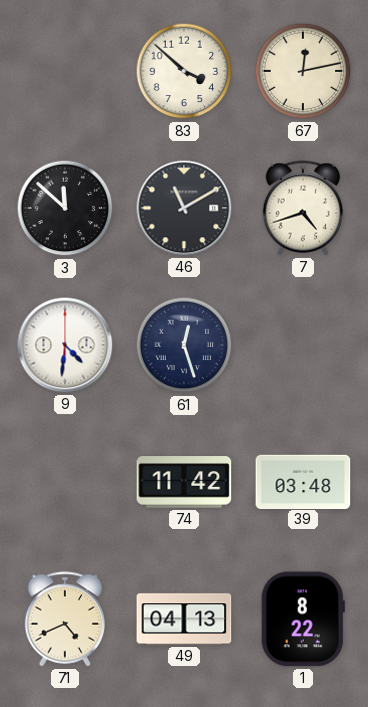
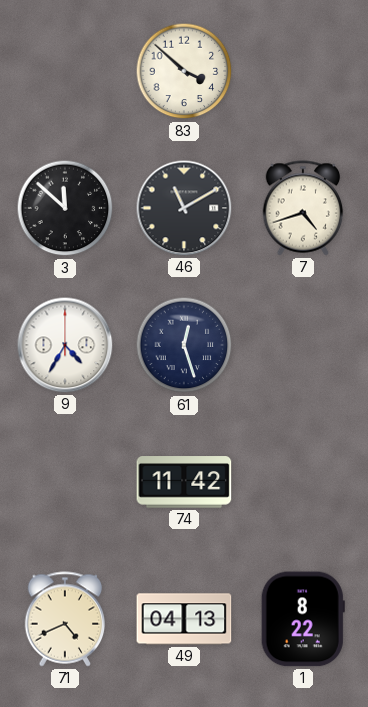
67: 12:13 -> none (303, 71)
9: 4:31 -> 4:35 (65, 345)
39: 03:48 -> none (303, 481)
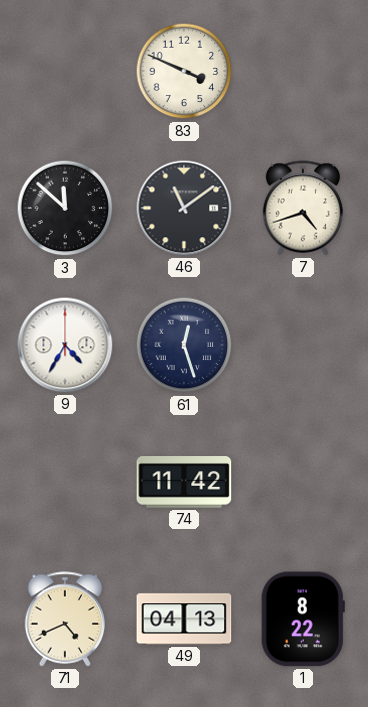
83: 3:52 -> 3:49 (184, 71)
46: 11:10 -> 11:09 (184, 208)
